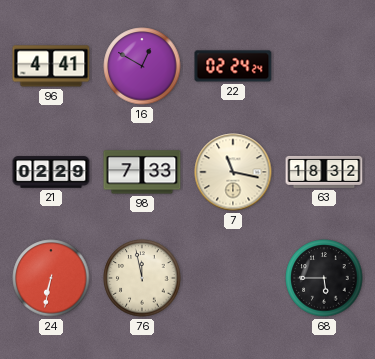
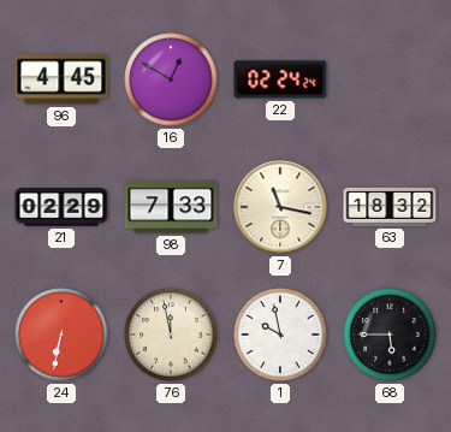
96: 4:41 -> 4:45 (61, 79)
1: none -> 9:58 (280, 335)
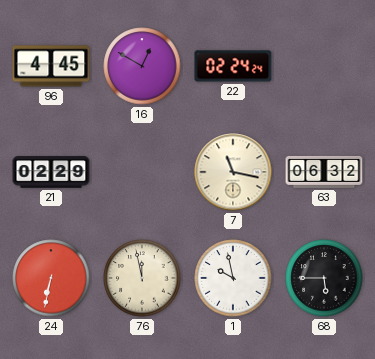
98: 7:33 -> none (171, 207)
63: 18:32 -> 06:32 (324, 172)
